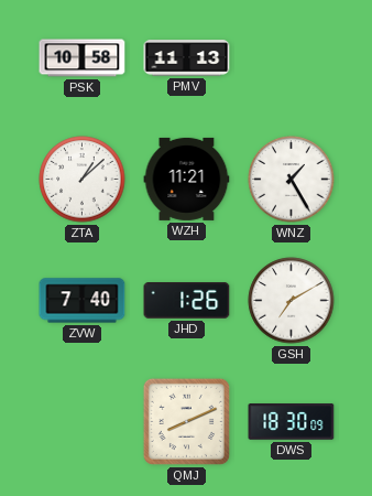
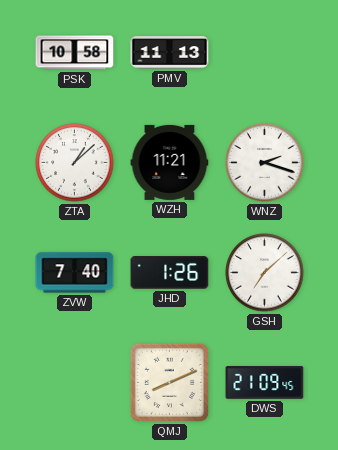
WNZ: 1:25 -> 2:18 (265, 163)
GSH: 7:10 -> 7:08 (265, 273)
DWS: 18:30 -> 21:09 (265, 383)
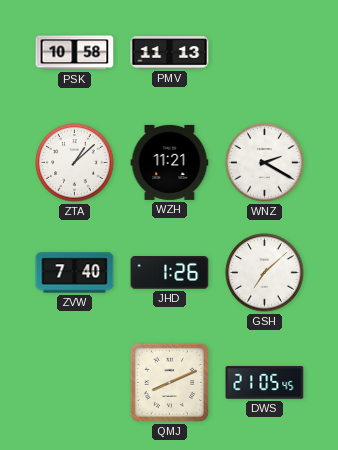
WNZ: 2:18 -> 2:20 (265, 163)
DWS: 21:09 -> 21:05 (265, 383)
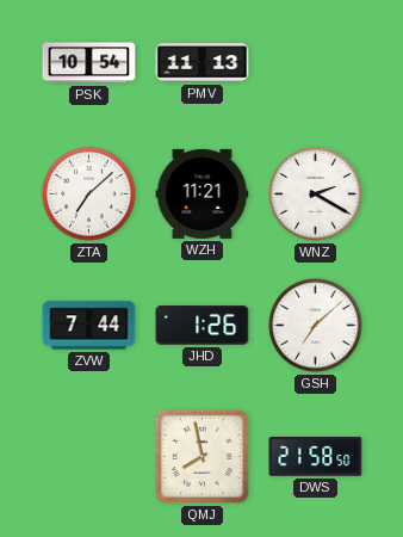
PSK: 10:58 -> 10:54 (89, 63)
ZTA: 1:08 -> 7:08 (89, 195)
ZVW: 7:40 -> 7:44 (89, 326)
QMJ: 8:11 -> 7:58 (201, 456)
DWS: 21:05 -> 21:58 (316, 457)
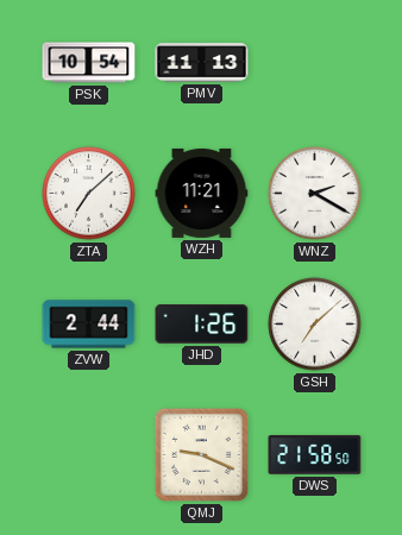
ZVW: 7:44 -> 2:44 (89, 325)
QMJ: 7:58 -> 9:19 (201, 454)
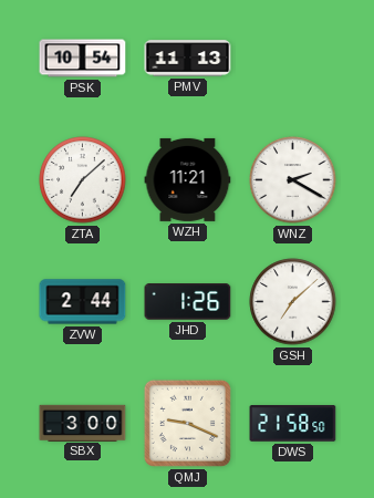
SBX: none -> 3:00 (83, 423)
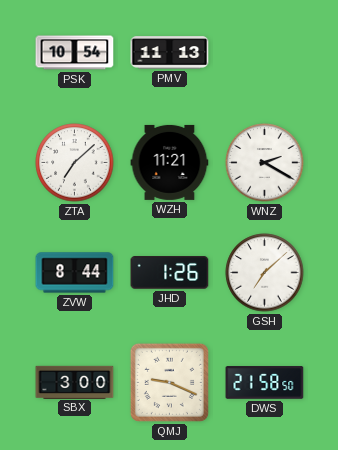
ZVW: 2:44 -> 8:44 (75, 273)
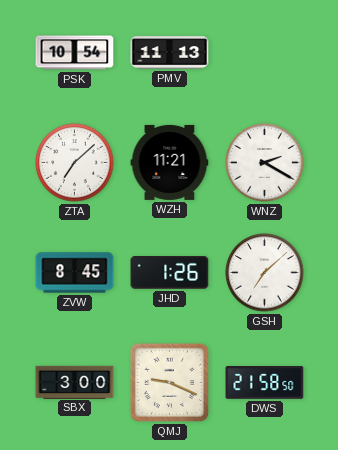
ZVW: 8:44 -> 8:45 (75, 273)
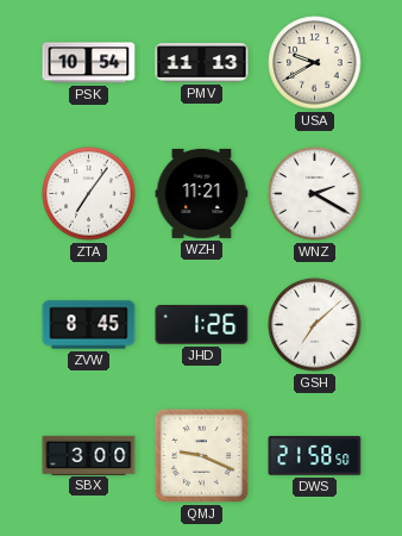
USA: none -> 9:40 (315, 63)
ZTA: 7:08 -> 7:06 (89, 194)
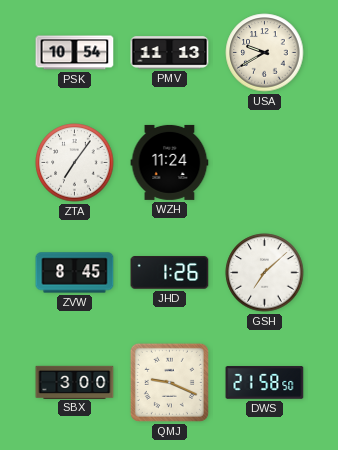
WZH: 11:21 -> 11:24 (170, 162)
WNZ: 2:20 -> none (315, 194)
